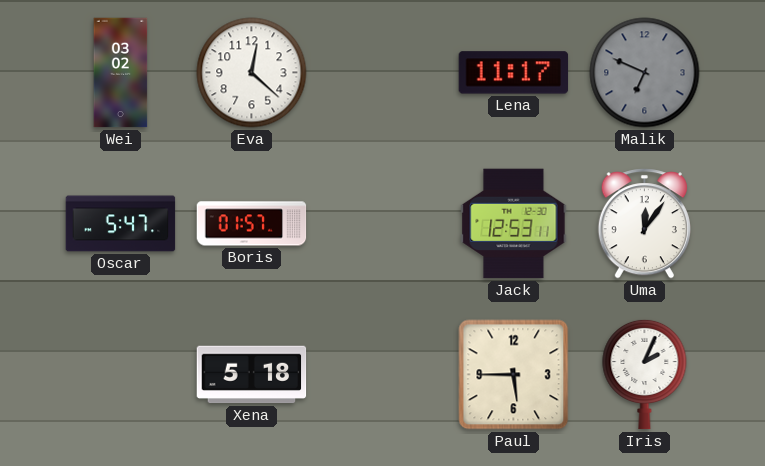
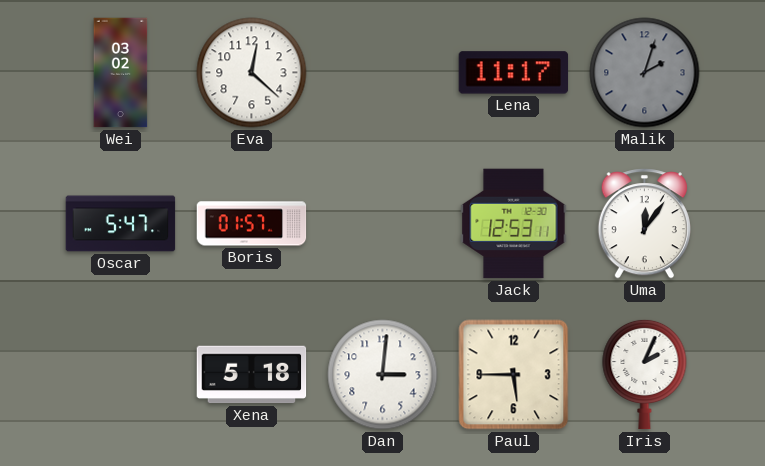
Malik: 6:49 -> 2:03 (645, 73)
Dan: none -> 3:01 (383, 375)
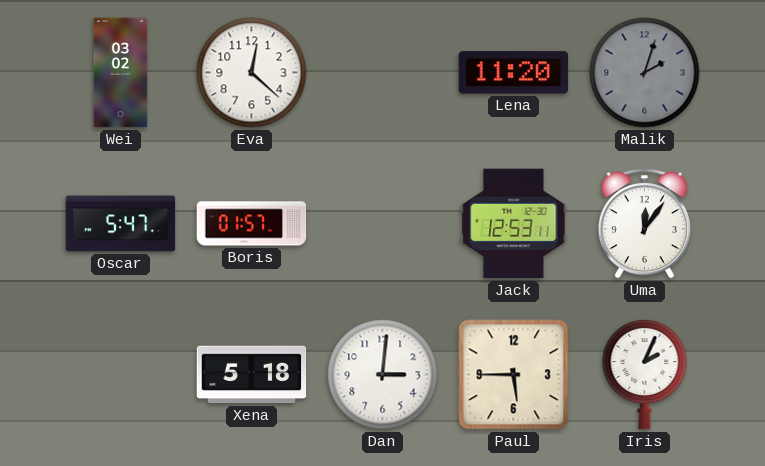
Lena: 11:17 -> 11:20 (514, 73)
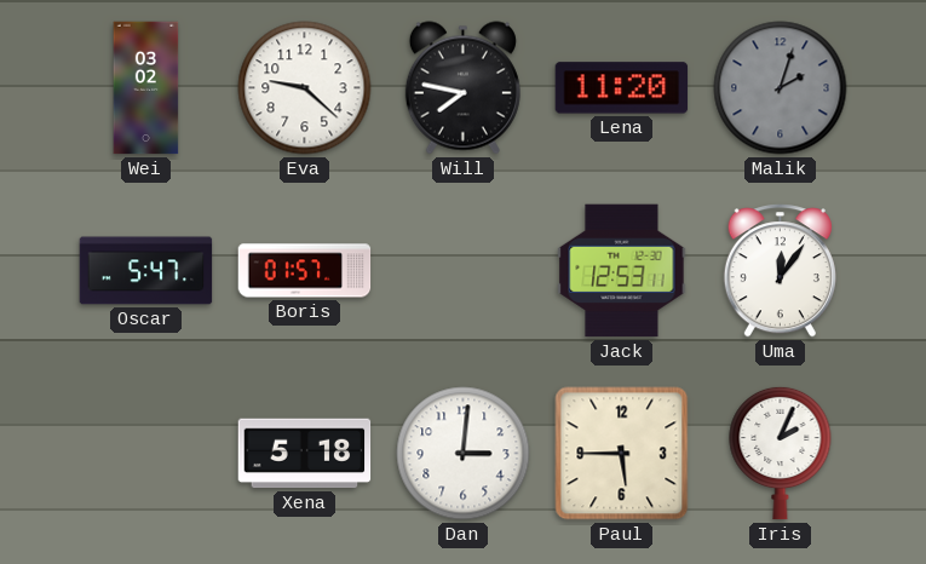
Eva: 12:22 -> 9:22 (305, 88)
Will: none -> 7:47 (462, 88)
